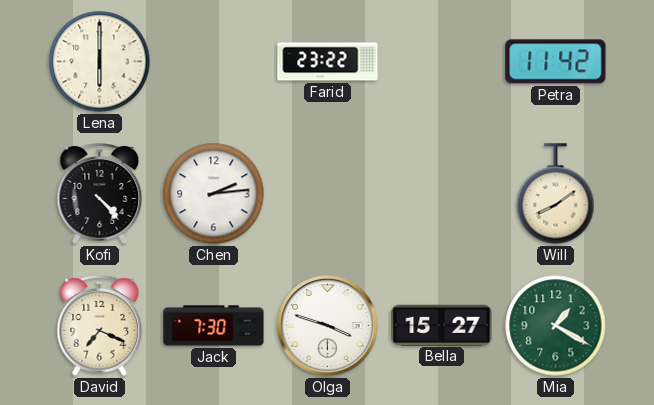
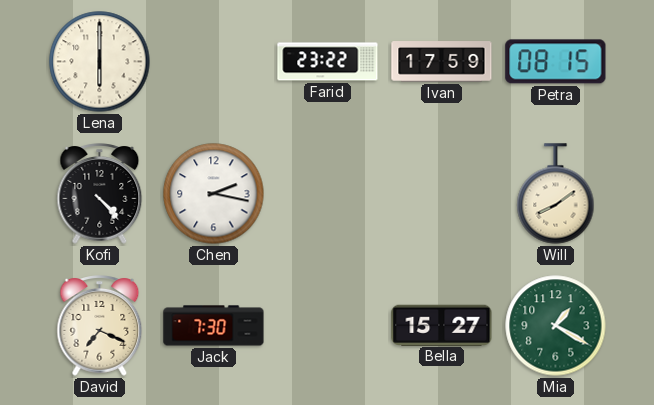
Ivan: none -> 17:59 (442, 62)
Petra: 11:42 -> 08:15 (556, 62)
Chen: 2:14 -> 2:17 (214, 194)
Olga: 3:48 -> none (328, 326)
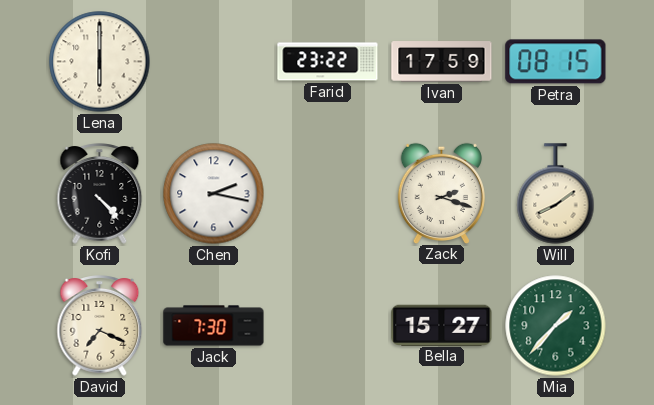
Zack: none -> 2:18 (441, 193)
Mia: 1:20 -> 1:37 (556, 326)
